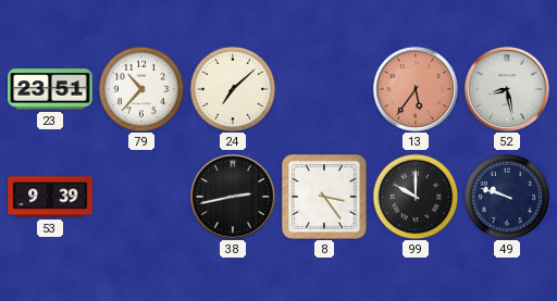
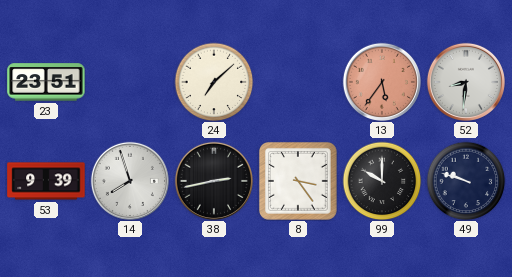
79: 10:37 -> none (141, 89)
52: 8:28 -> 8:31 (466, 82)
14: none -> 7:57 (130, 181)
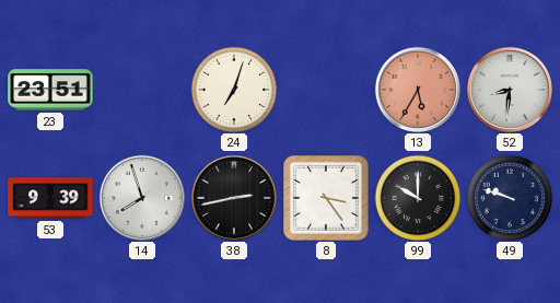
24: 7:08 -> 7:03 (234, 90)
13: 5:36 -> 5:35 (418, 90)
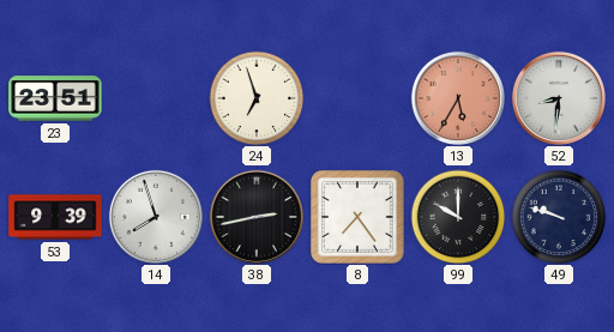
24: 7:03 -> 6:57 (257, 98)
8: 3:24 -> 7:24 (357, 217)
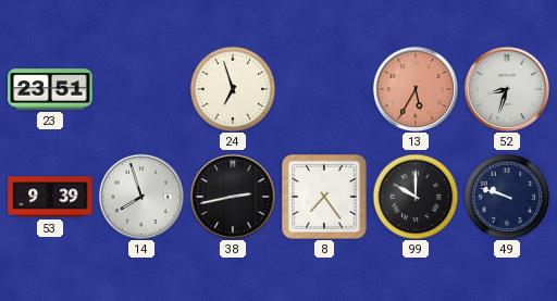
52: 8:31 -> 8:33 (507, 89)
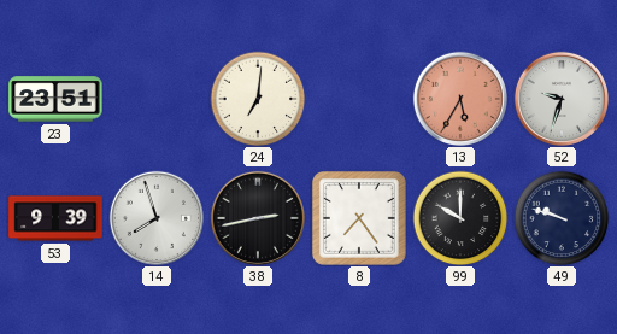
24: 6:57 -> 7:01 (258, 99)
52: 8:33 -> 9:33 (562, 99)
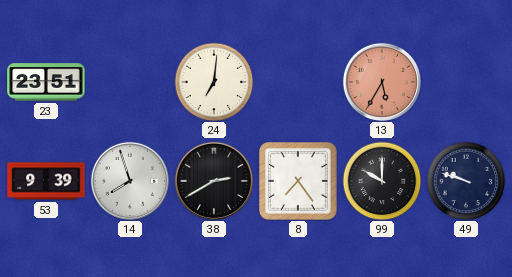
52: 9:33 -> none (562, 99)
38: 2:43 -> 2:40 (214, 181)
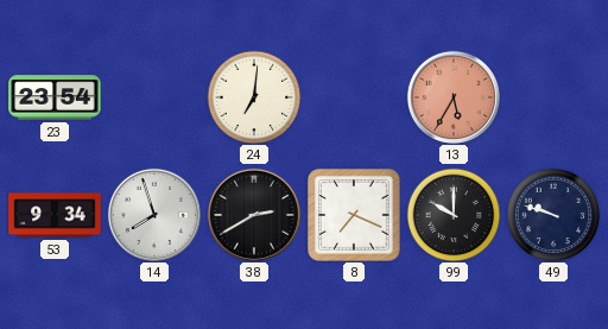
23: 23:51 -> 23:54 (55, 97)
53: 9:39 -> 9:34 (55, 215)
8: 7:24 -> 7:19 (354, 215)
